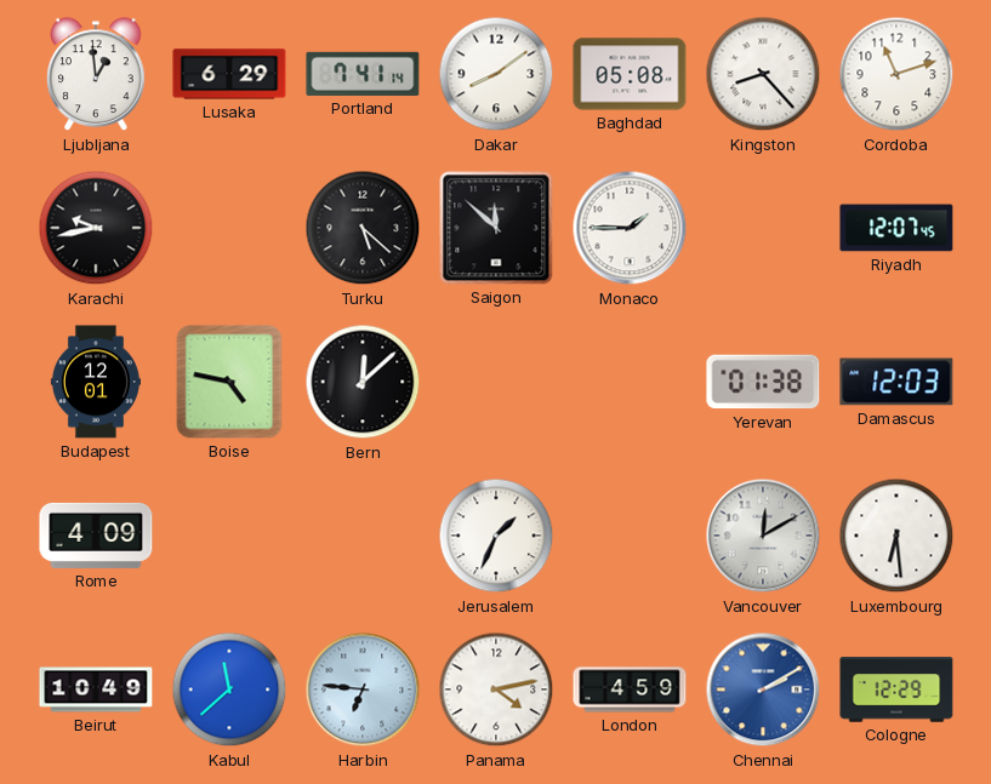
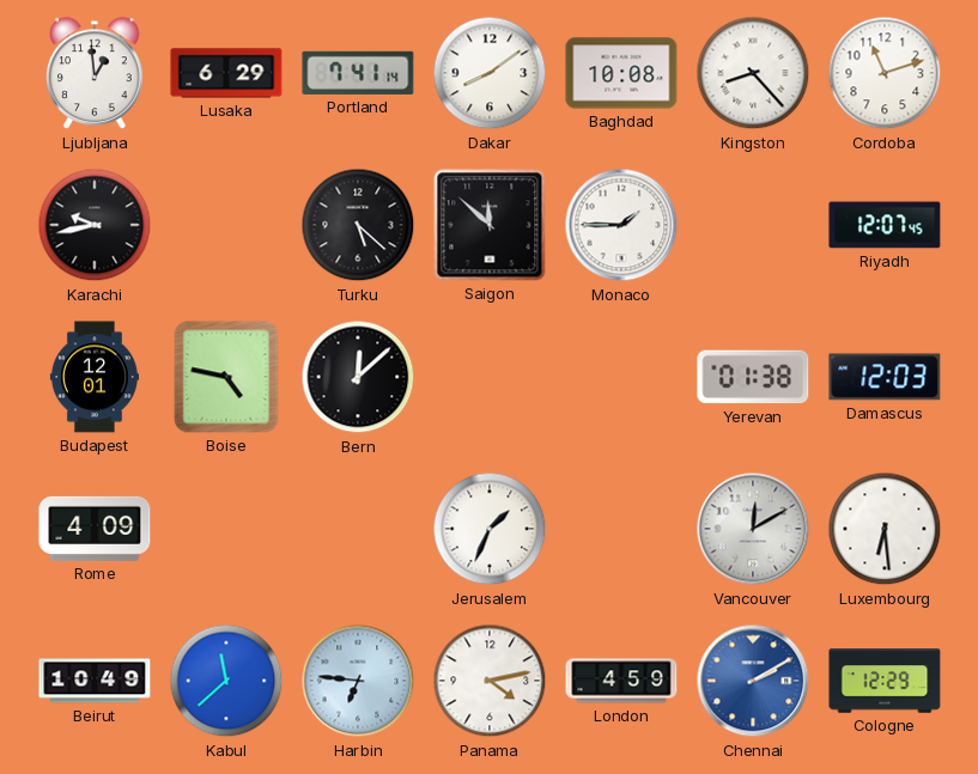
Baghdad: 05:08 -> 10:08 (621, 73)
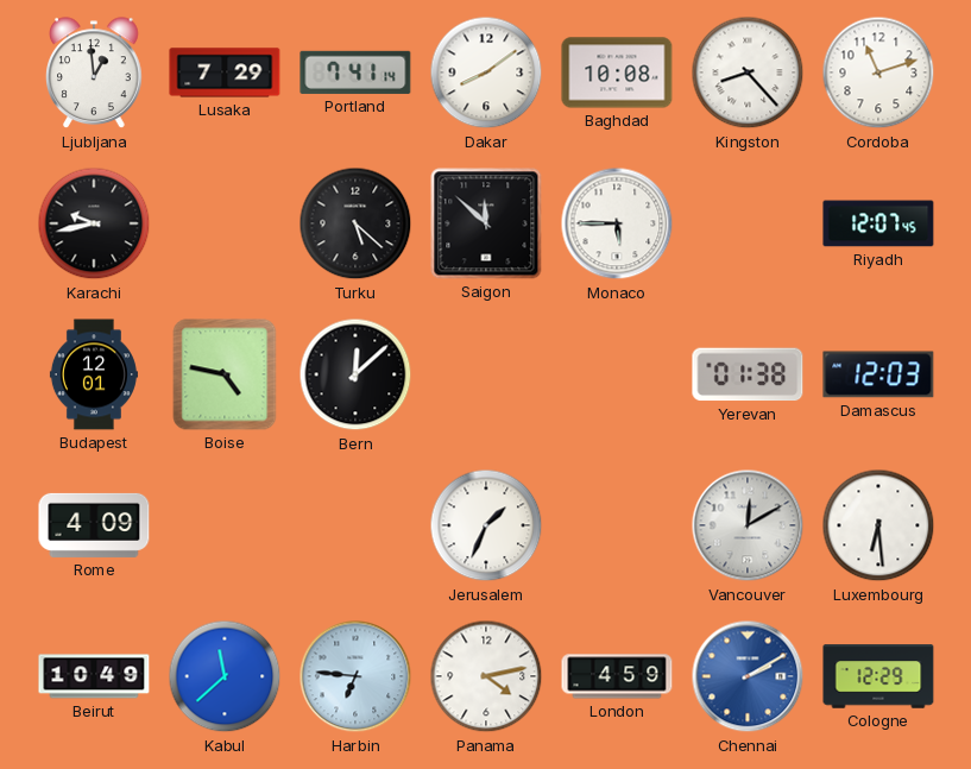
Lusaka: 6:29 -> 7:29 (225, 73)
Monaco: 1:45 -> 5:45 (617, 223)
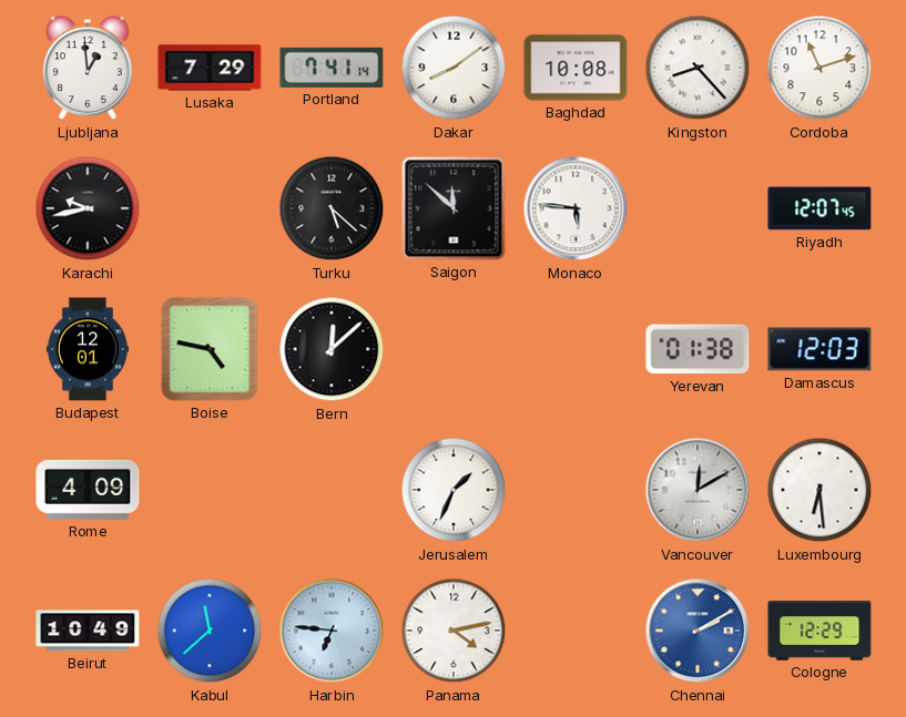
Monaco: 5:45 -> 5:46 (576, 208)
London: 4:59 -> none (617, 676)
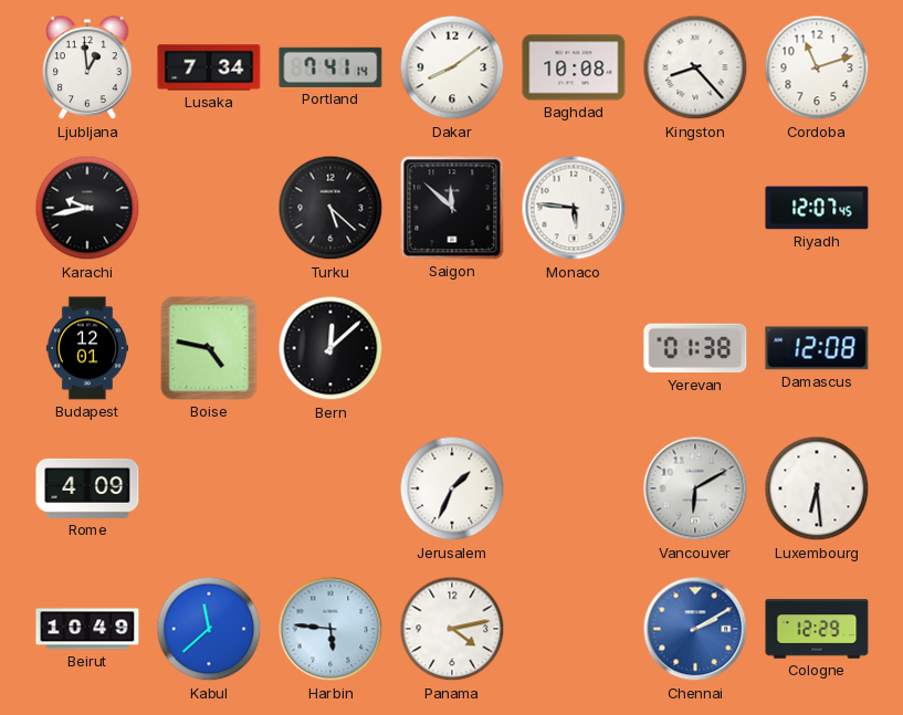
Lusaka: 7:29 -> 7:34 (209, 67)
Damascus: 12:03 -> 12:08 (817, 348)
Vancouver: 12:10 -> 6:10 (695, 488)
Harbin: 6:46 -> 5:46 (330, 629)
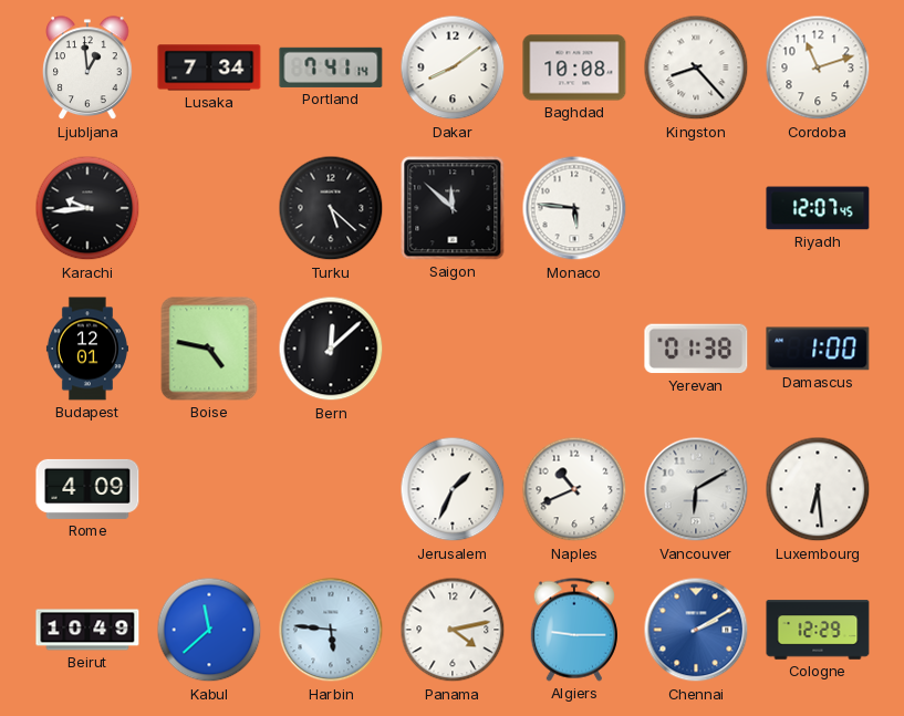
Karachi: 9:43 -> 9:44 (87, 208)
Damascus: 12:08 -> 1:00 (818, 349)
Naples: none -> 10:41 (574, 489)
Algiers: none -> 9:15 (574, 630)
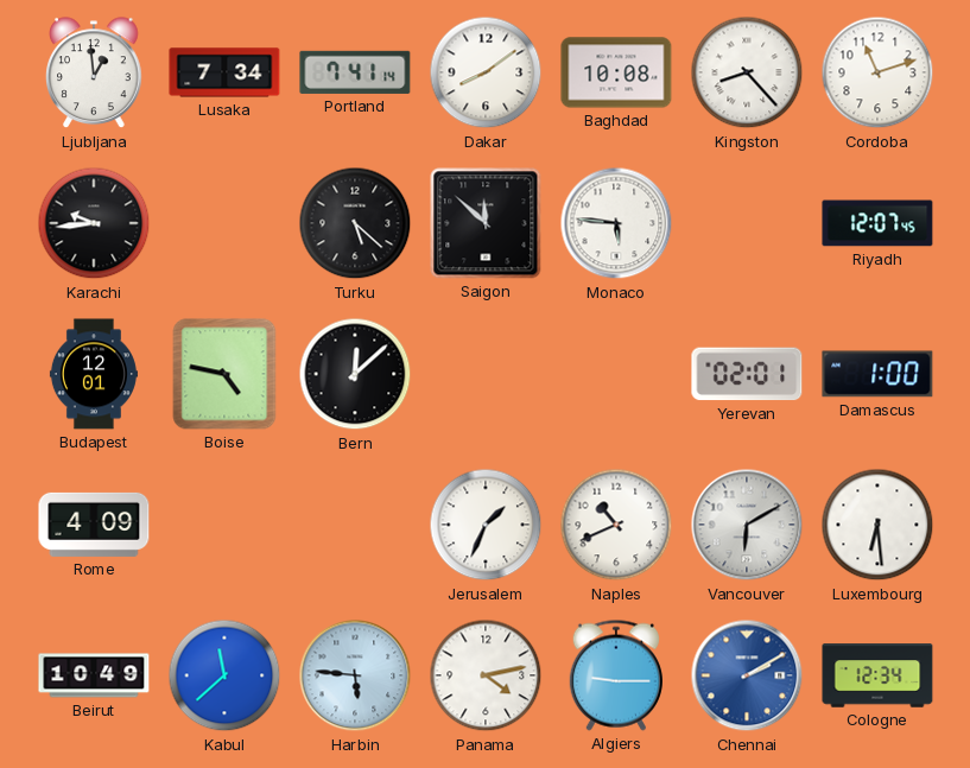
Yerevan: 01:38 -> 02:01 (747, 374)
Cologne: 12:29 -> 12:34 (877, 675)
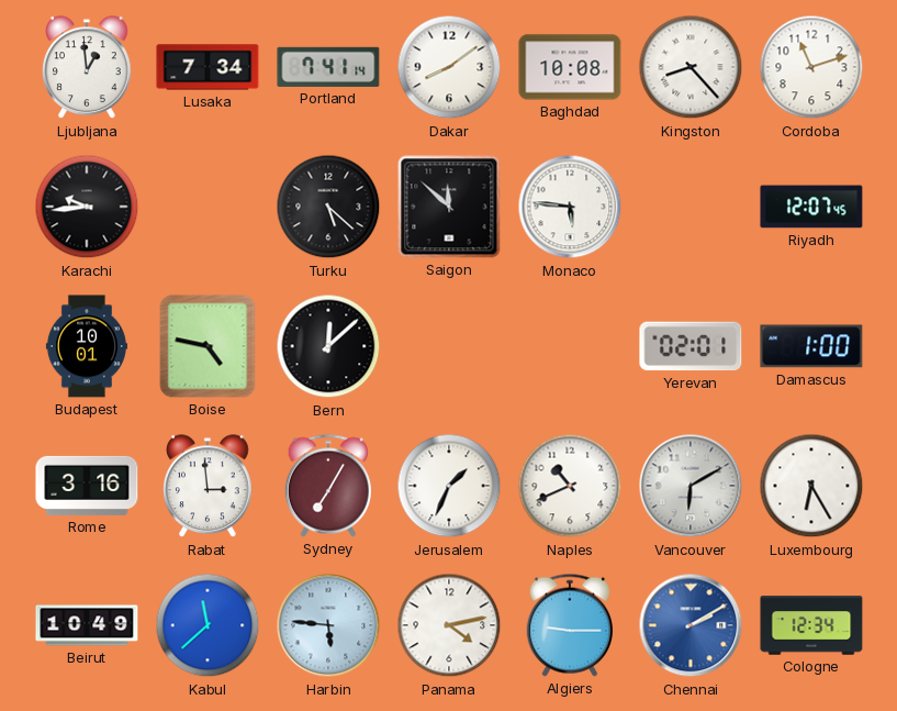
Budapest: 12:01 -> 10:01 (87, 346)
Rome: 4:09 -> 3:16 (87, 486)
Rabat: none -> 2:59 (208, 487)
Sydney: none -> 7:05 (328, 486)
Luxembourg: 6:29 -> 6:25 (811, 486)
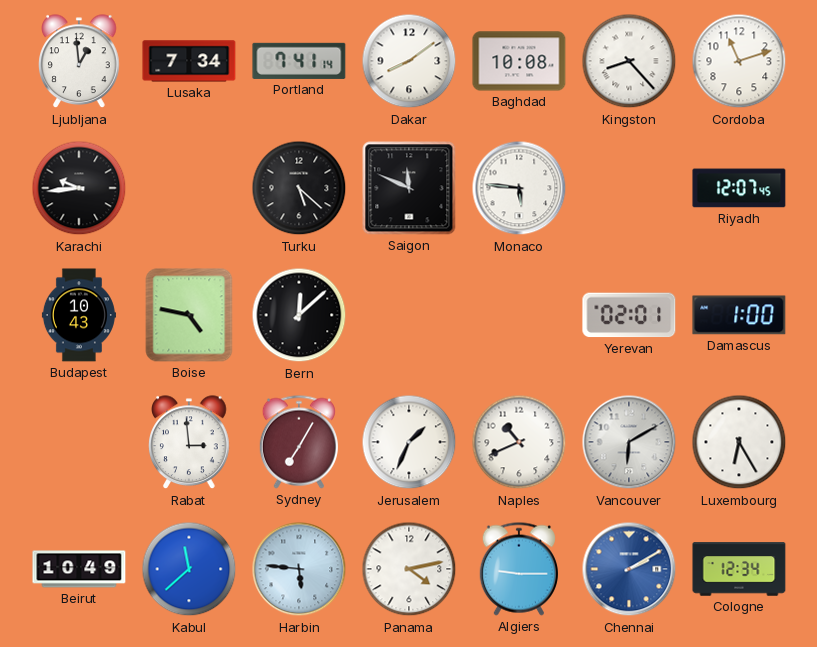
Saigon: 11:52 -> 11:49 (409, 188)
Budapest: 10:01 -> 10:43 (79, 315)
Rome: 3:16 -> none (87, 486)
